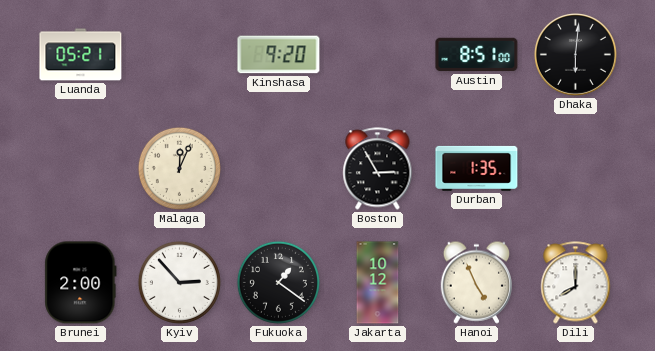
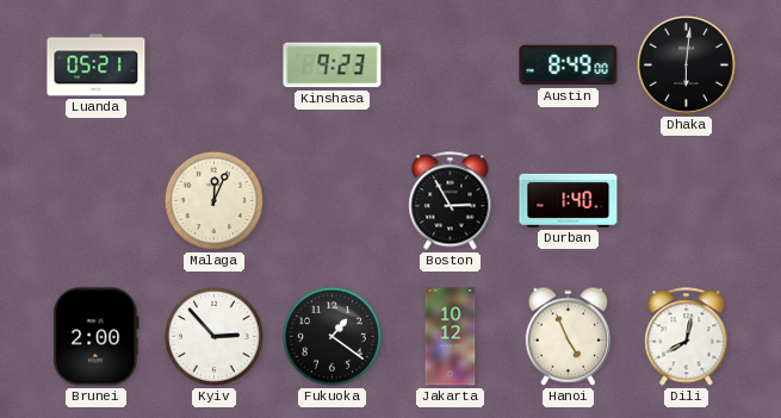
Kinshasa: 9:20 -> 9:23 (333, 65)
Austin: 8:51 -> 8:49 (569, 65)
Durban: 1:35 -> 1:40 (569, 200)
Dili: 8:00 -> 8:02 (687, 337)
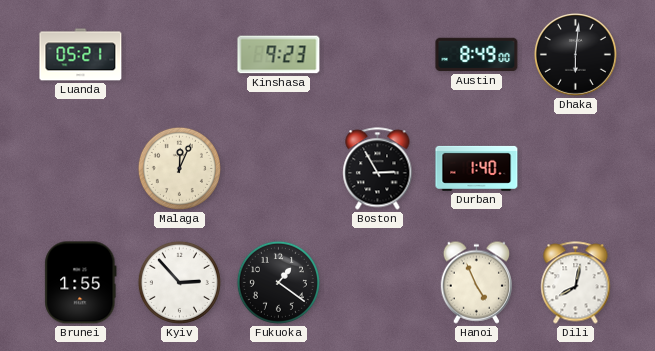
Brunei: 2:00 -> 1:55 (81, 283)
Jakarta: 10:12 -> none (451, 337)
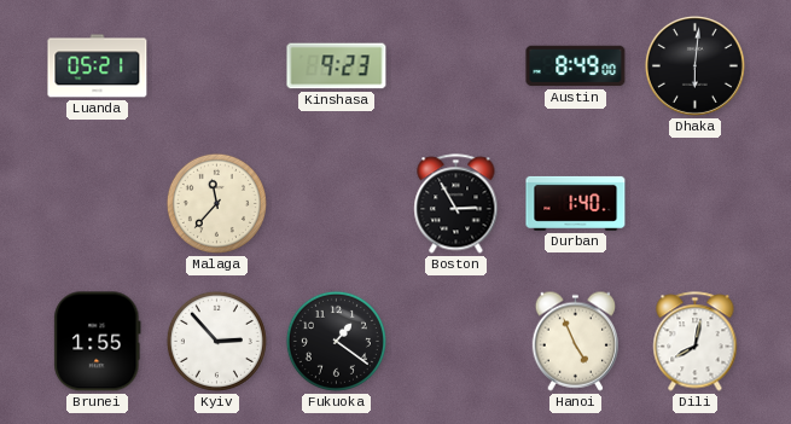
Malaga: 12:04 -> 11:37 (216, 203)
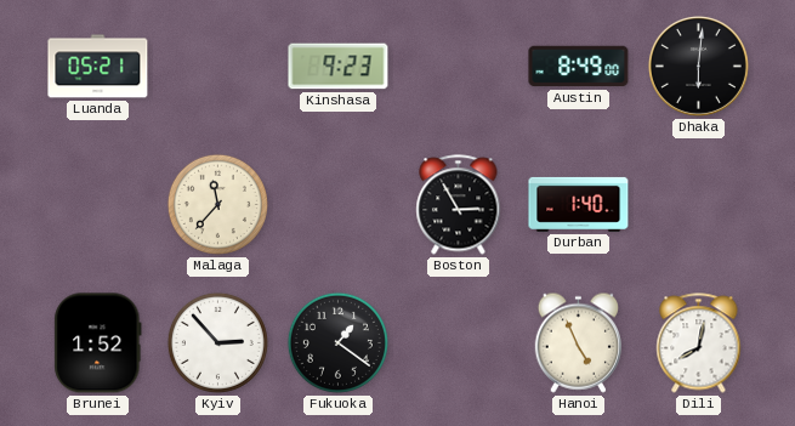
Brunei: 1:55 -> 1:52 (98, 343)
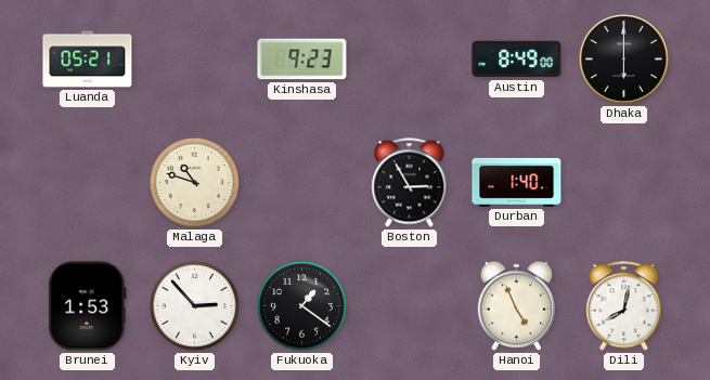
Dhaka: 6:01 -> 6:00 (623, 58)
Malaga: 11:37 -> 10:48 (194, 182)
Brunei: 1:52 -> 1:53 (88, 306)
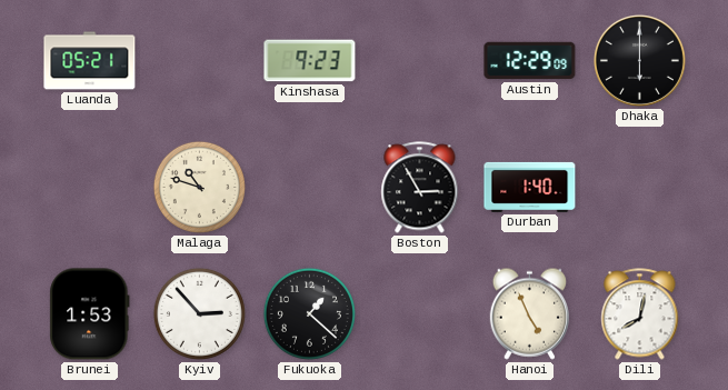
Austin: 8:49 -> 12:29 (530, 61)
Fukuoka: 1:21 -> 1:22 (309, 313)
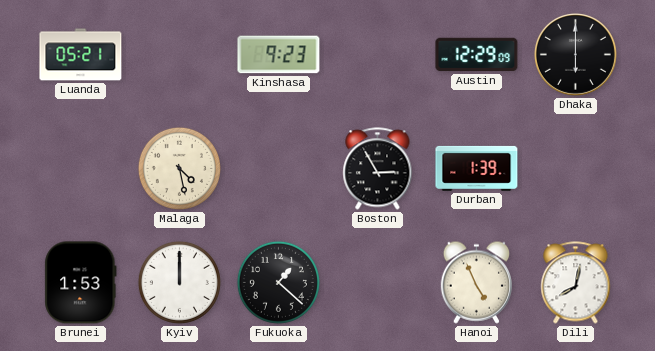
Malaga: 10:48 -> 4:28 (179, 168)
Durban: 1:40 -> 1:39 (477, 168)
Kyiv: 2:53 -> 12:00 (179, 282)
